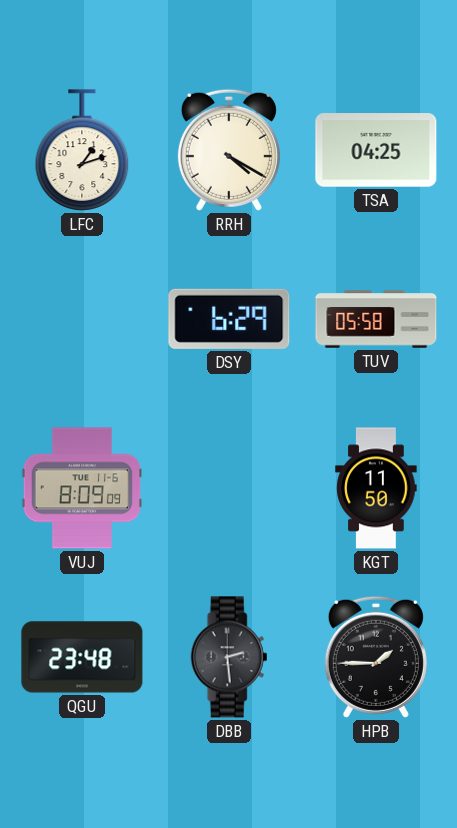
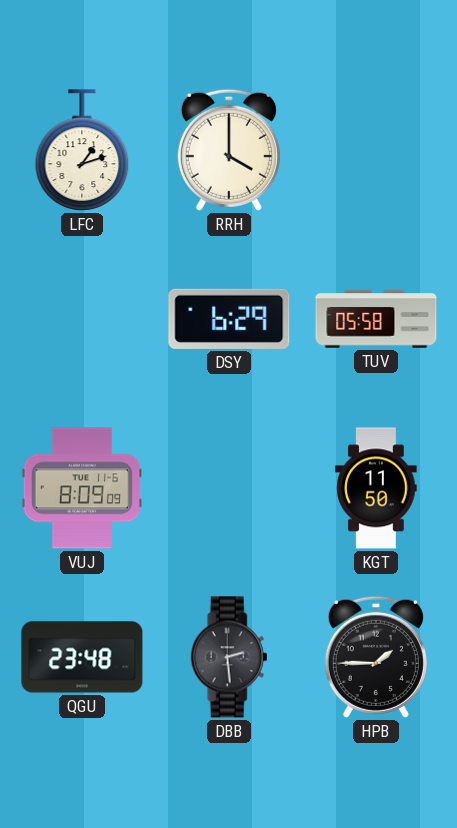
RRH: 4:20 -> 4:00 (229, 150)
TSA: 04:25 -> none (376, 150)
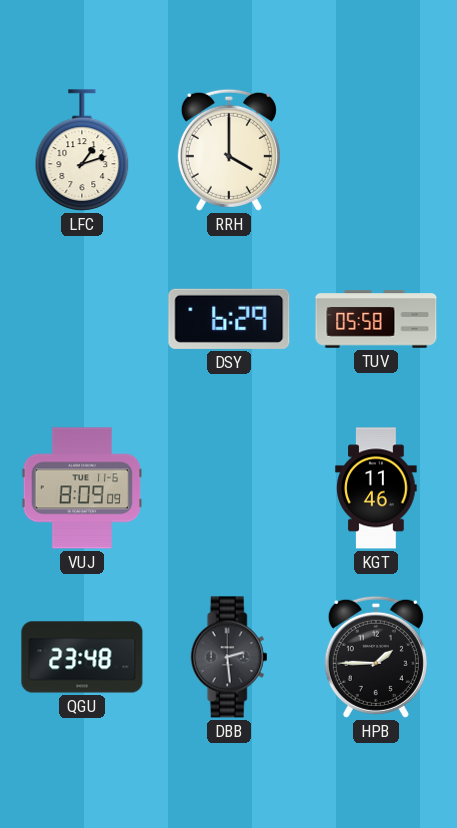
KGT: 11:50 -> 11:46 (376, 488)
